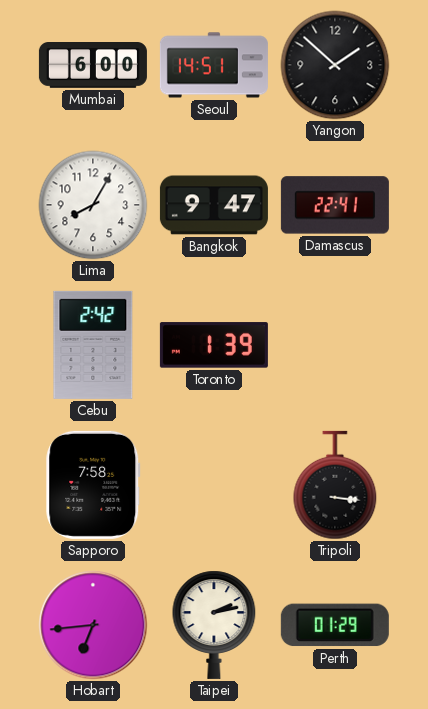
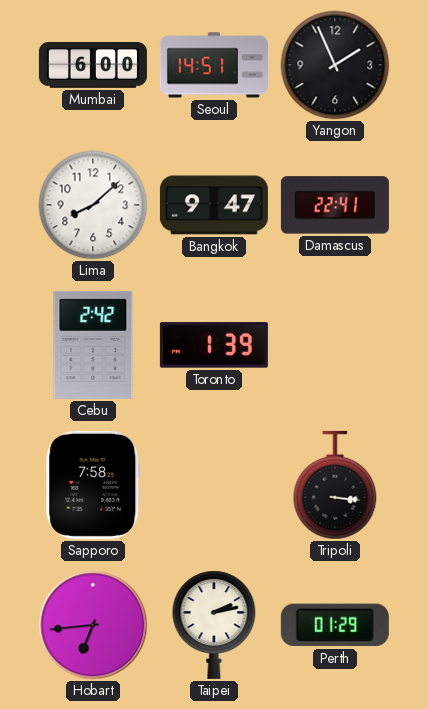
Yangon: 1:52 -> 1:56 (335, 65)
Lima: 8:05 -> 8:08 (93, 205)
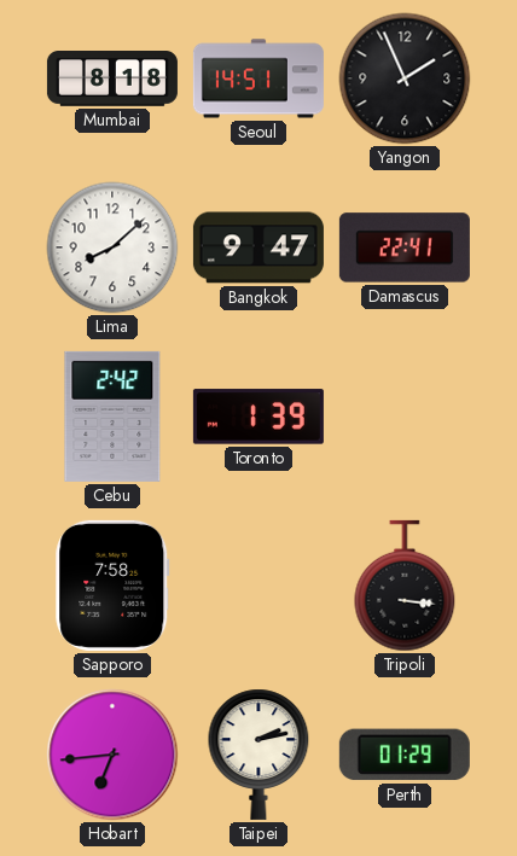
Mumbai: 6:00 -> 8:18 (112, 80)
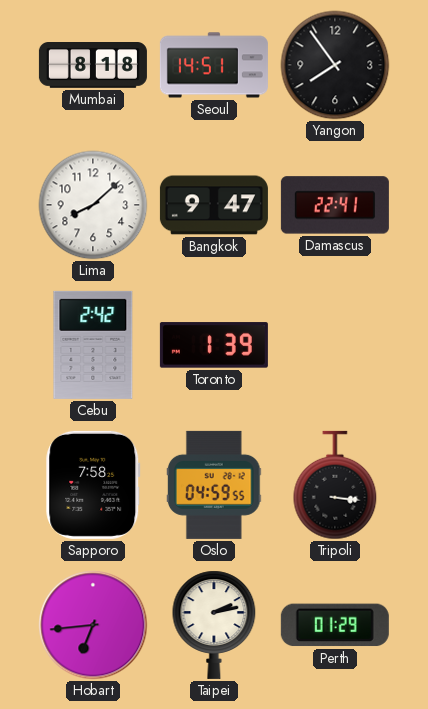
Yangon: 1:56 -> 7:54 (335, 65)
Oslo: none -> 04:59 (214, 485)
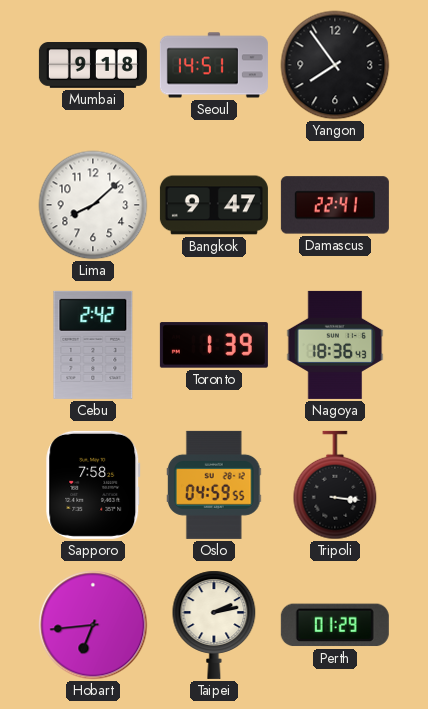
Mumbai: 8:18 -> 9:18 (93, 66)
Nagoya: none -> 18:36 (335, 345)
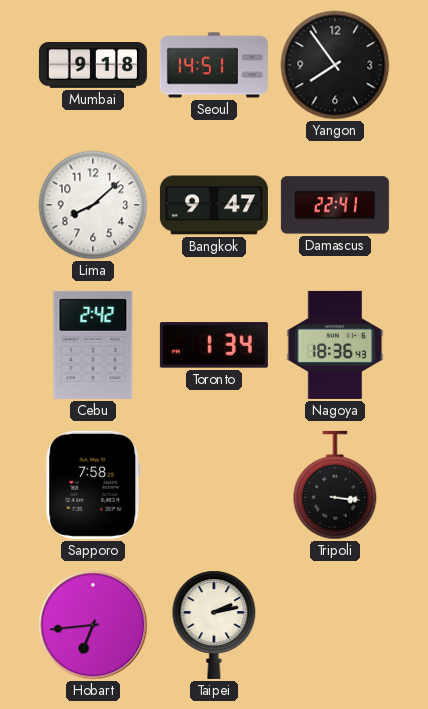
Toronto: 1:39 -> 1:34 (214, 345)
Oslo: 04:59 -> none (214, 485)
Perth: 01:29 -> none (335, 625)
